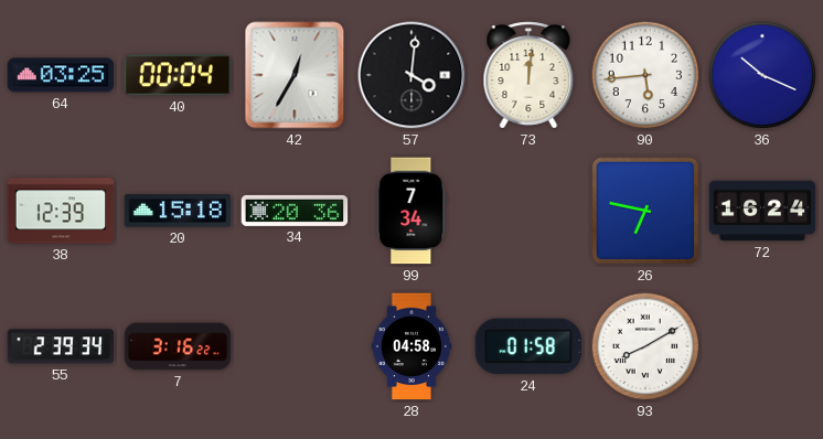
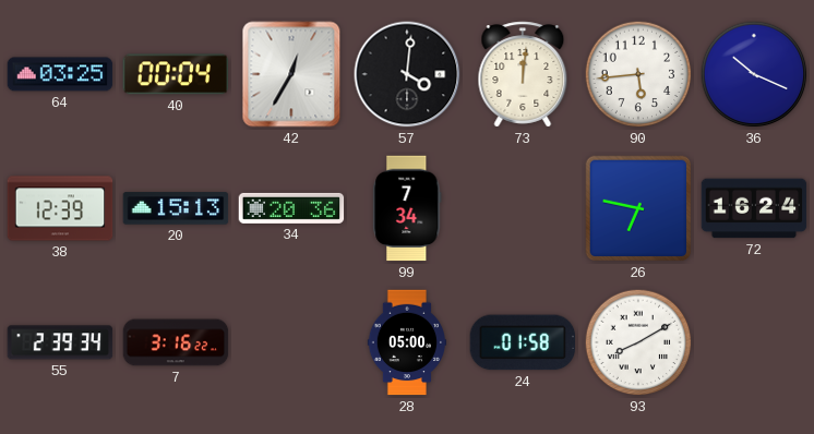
20: 15:18 -> 15:13 (176, 208)
28: 04:58 -> 05:00 (407, 342)
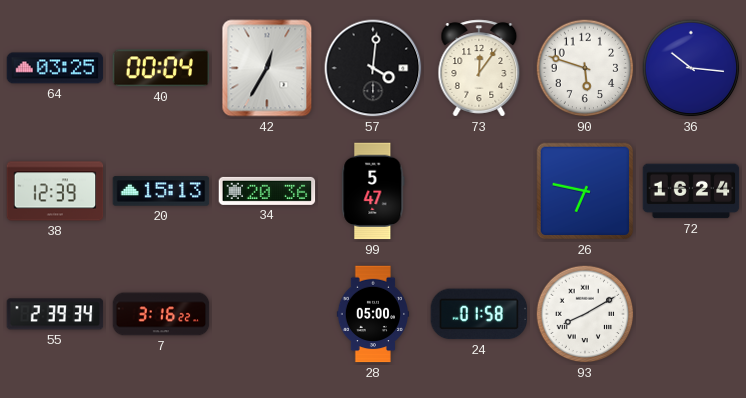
73: 12:01 -> 12:06 (479, 68)
90: 5:44 -> 5:48 (585, 68)
36: 10:19 -> 10:16 (691, 68)
99: 7:34 -> 5:47 (373, 191)
